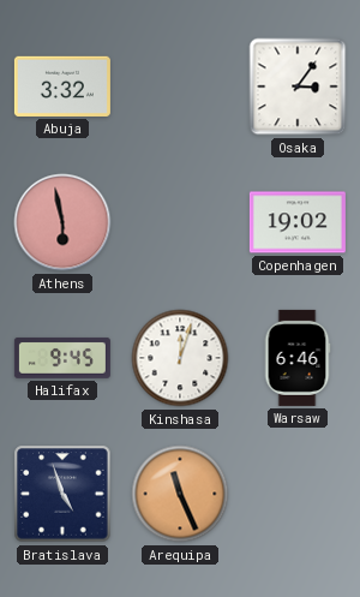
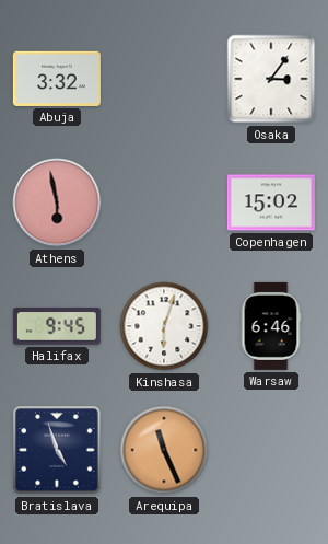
Copenhagen: 19:02 -> 15:02 (271, 202)
Kinshasa: 12:03 -> 6:03 (164, 326)
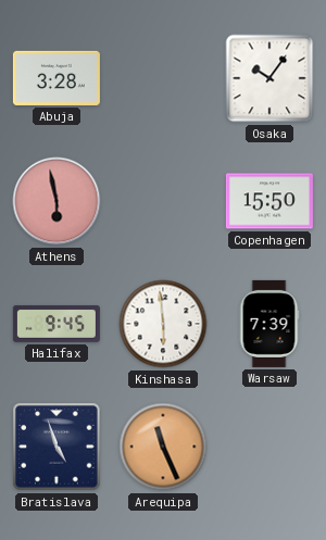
Abuja: 3:32 -> 3:28 (57, 78)
Osaka: 3:06 -> 10:06 (269, 78)
Copenhagen: 15:02 -> 15:50 (269, 201)
Kinshasa: 6:03 -> 5:59 (163, 324)
Warsaw: 6:46 -> 7:39 (269, 324)
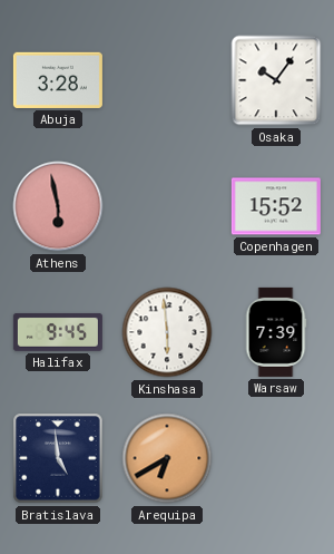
Copenhagen: 15:50 -> 15:52 (276, 206)
Bratislava: 4:57 -> 4:59 (58, 458)
Arequipa: 11:26 -> 6:40 (167, 458)
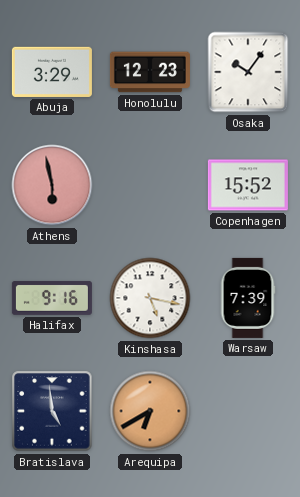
Abuja: 3:28 -> 3:29 (52, 72)
Honolulu: none -> 12:23 (150, 72)
Halifax: 9:45 -> 9:16 (52, 298)
Kinshasa: 5:59 -> 5:17 (150, 298)
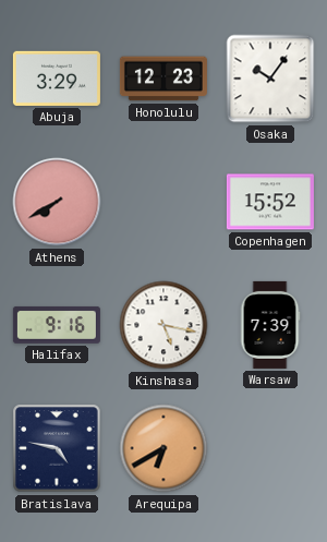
Athens: 5:58 -> 7:40 (57, 202)
Bratislava: 4:59 -> 4:47 (57, 448)
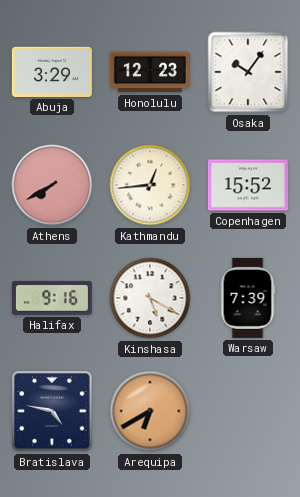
Kathmandu: none -> 12:44 (150, 185)
Kinshasa: 5:17 -> 5:20 (150, 298)
